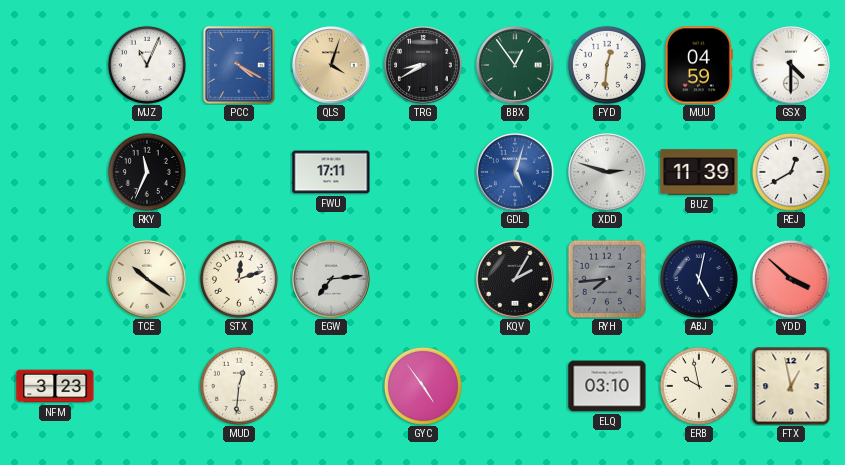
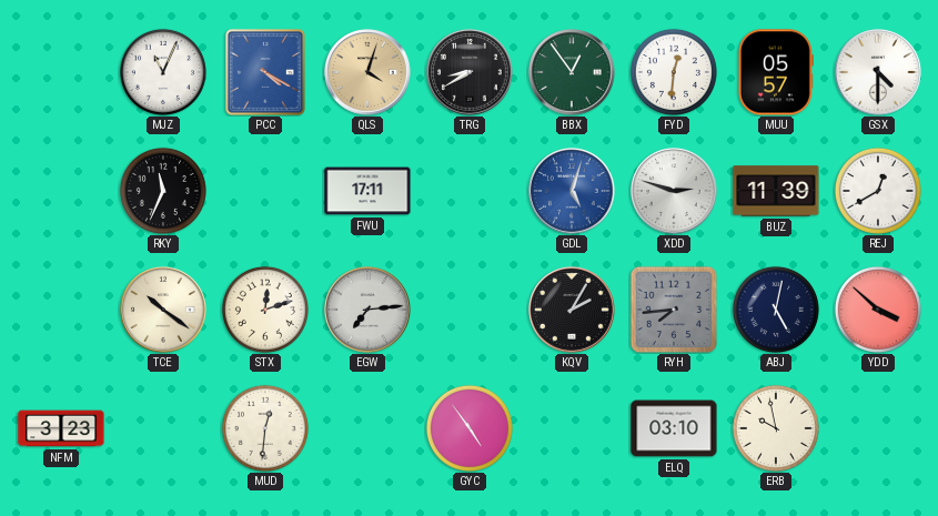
MUU: 04:59 -> 05:57 (776, 72)
FTX: 12:58 -> none (791, 386)
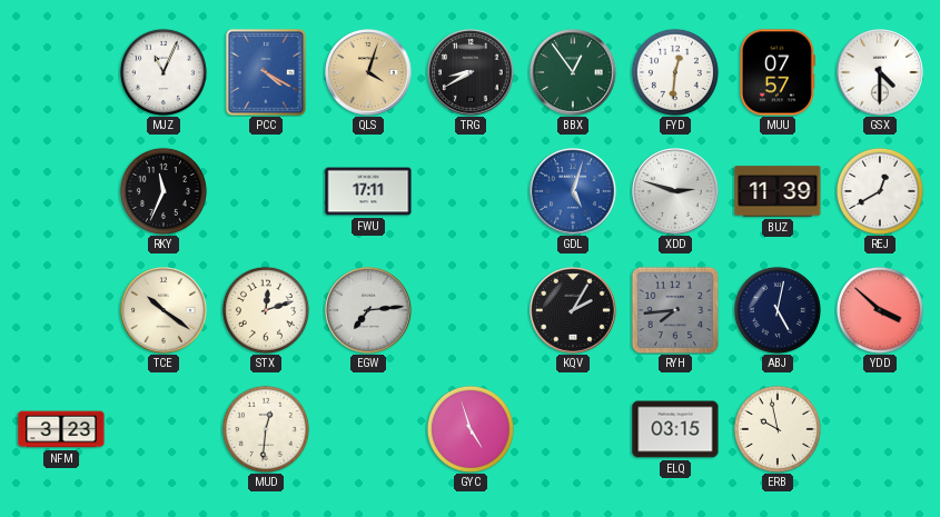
MUU: 05:57 -> 07:57 (778, 72)
GYC: 4:54 -> 4:57 (471, 429)
ELQ: 03:10 -> 03:15 (675, 429)
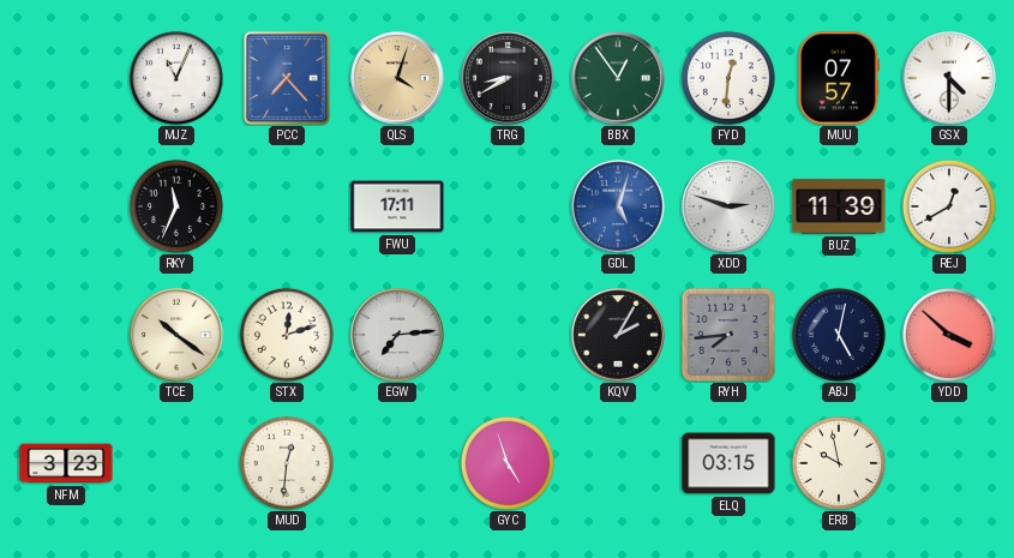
PCC: 4:20 -> 7:23 (287, 78)
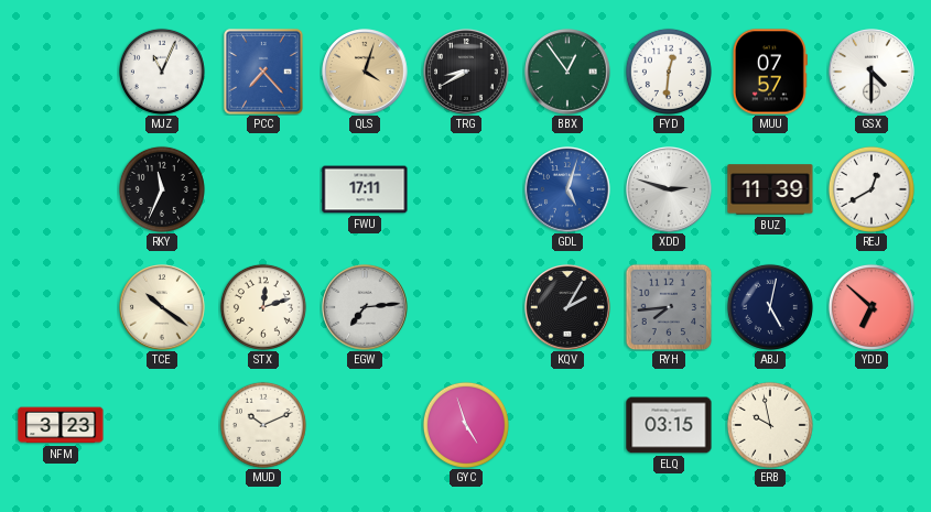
YDD: 3:52 -> 6:52 (872, 307)
MUD: 12:31 -> 10:11 (263, 425)
